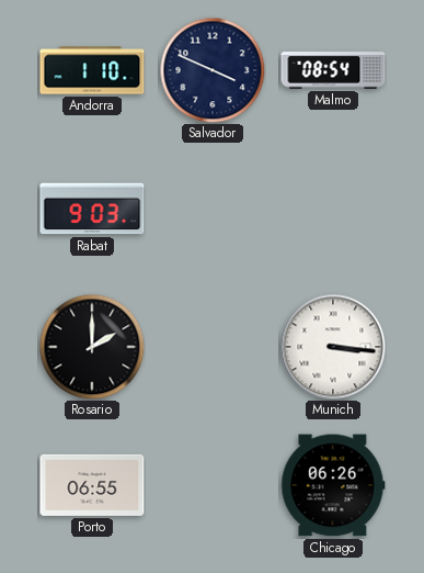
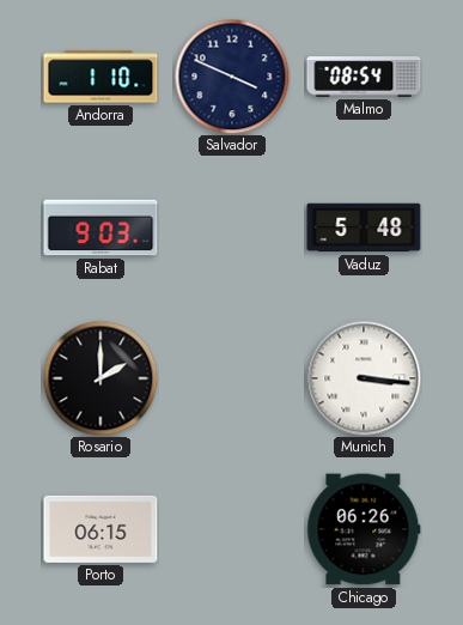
Vaduz: none -> 5:48 (364, 227)
Porto: 06:55 -> 06:15 (100, 529)
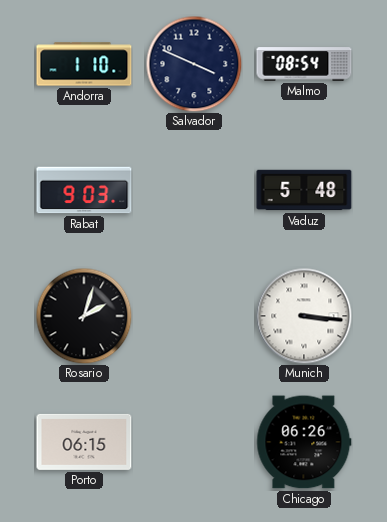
Rosario: 2:00 -> 2:03 (84, 316)
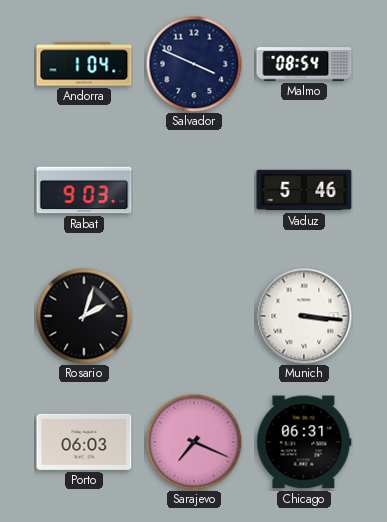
Andorra: 1:10 -> 1:04 (84, 64)
Vaduz: 5:48 -> 5:46 (304, 190)
Porto: 06:15 -> 06:03 (84, 442)
Sarajevo: none -> 7:19 (194, 442)
Chicago: 06:26 -> 06:31 (304, 442)
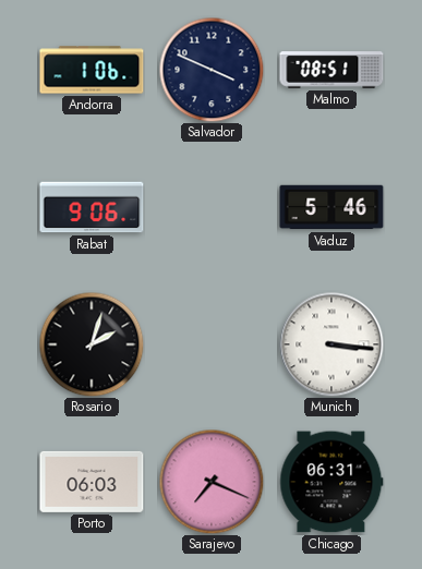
Andorra: 1:04 -> 1:06 (92, 70)
Malmo: 08:54 -> 08:51 (331, 70)
Rabat: 9:03 -> 9:06 (92, 207)
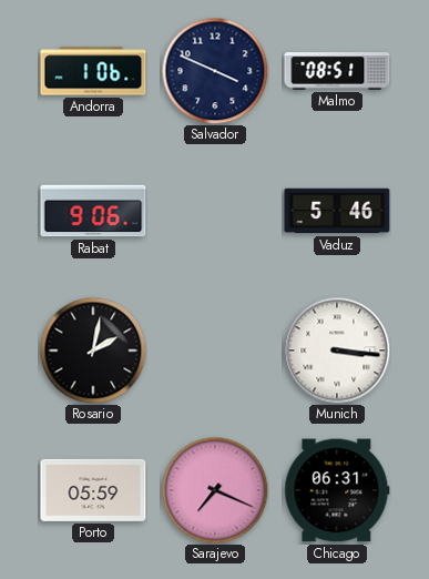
Rosario: 2:03 -> 2:02 (93, 351)
Porto: 06:03 -> 05:59 (93, 490)
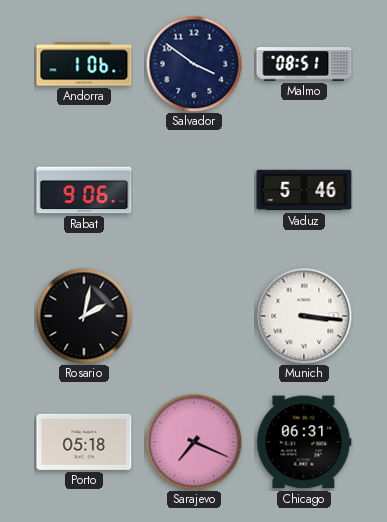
Salvador: 3:49 -> 3:51 (194, 64)
Porto: 05:59 -> 05:18 (84, 442)
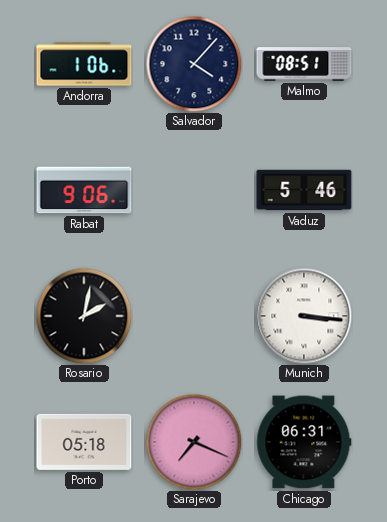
Salvador: 3:51 -> 4:07 (194, 64)
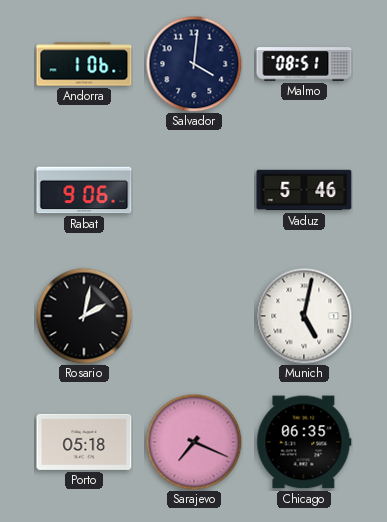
Salvador: 4:07 -> 4:01 (194, 64)
Munich: 3:16 -> 5:02 (304, 316)
Chicago: 06:31 -> 06:35 (304, 442)
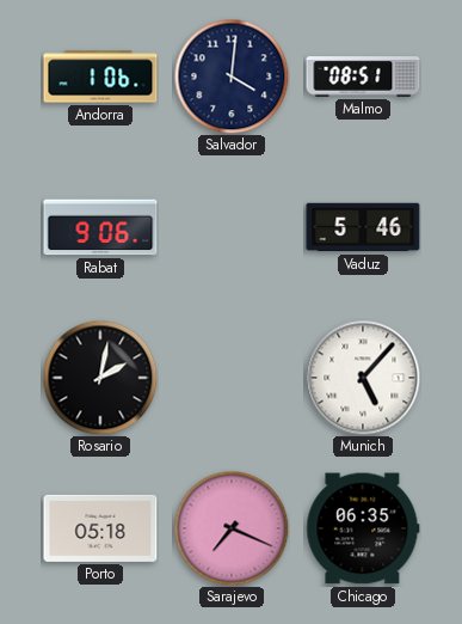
Munich: 5:02 -> 5:07 (363, 378)
